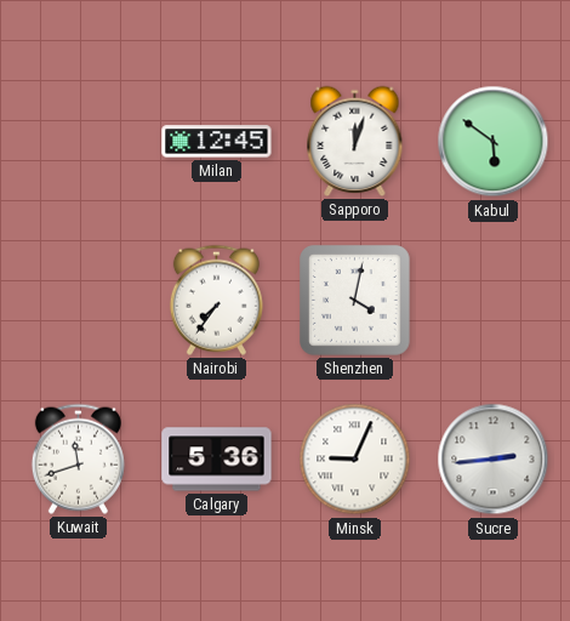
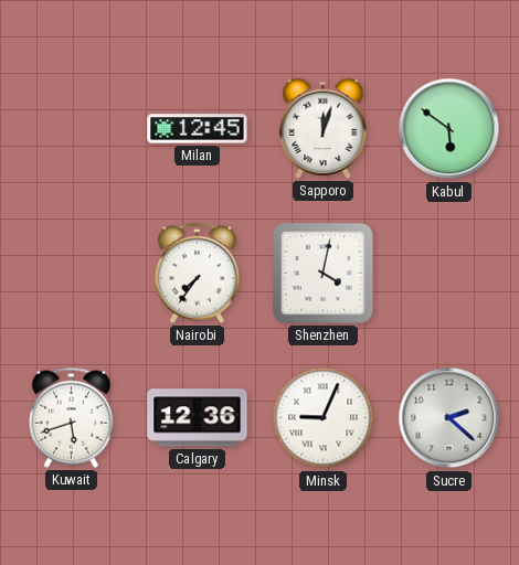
Kuwait: 11:42 -> 5:42 (71, 417)
Calgary: 5:36 -> 12:36 (198, 418)
Sucre: 2:44 -> 2:22 (449, 418)
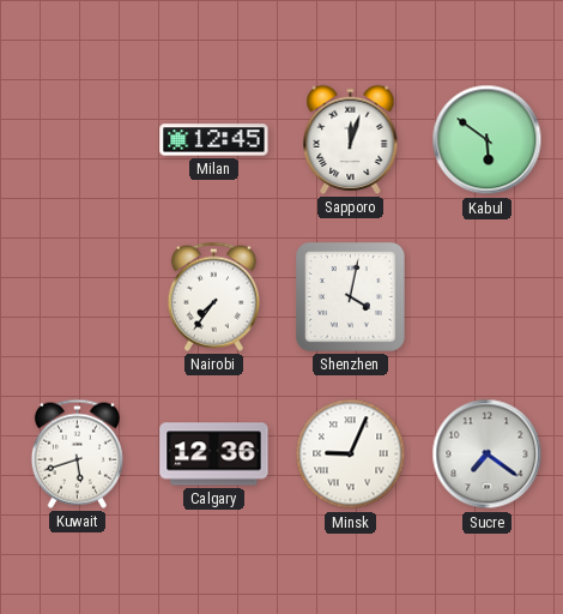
Sucre: 2:22 -> 7:21 (488, 455)
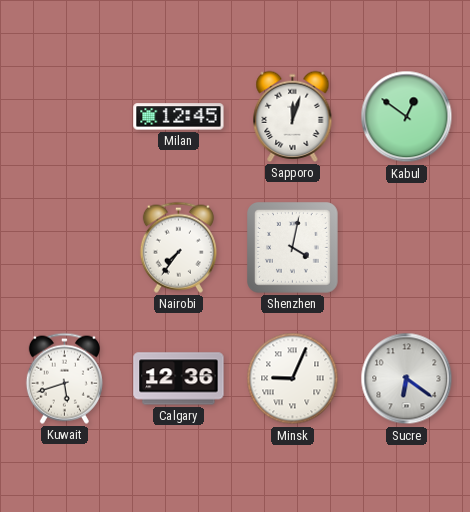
Kabul: 5:51 -> 12:51 (407, 117)
Sucre: 7:21 -> 6:21 (407, 379)
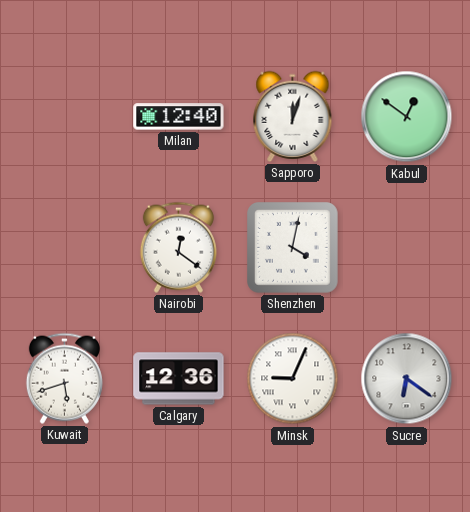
Milan: 12:45 -> 12:40 (179, 117)
Nairobi: 7:36 -> 12:21 (178, 247)
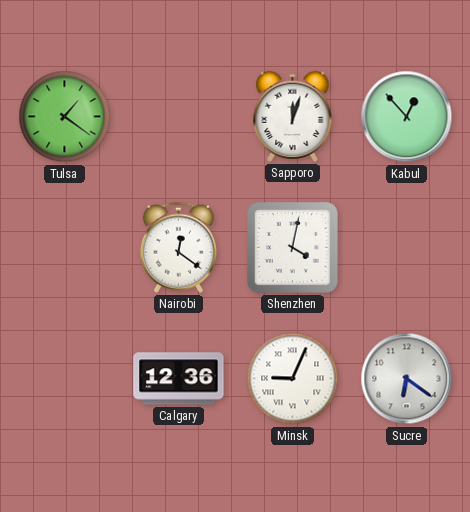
Tulsa: none -> 1:21 (65, 117)
Milan: 12:40 -> none (179, 117)
Kabul: 12:51 -> 12:53 (407, 117)
Kuwait: 5:42 -> none (64, 378)
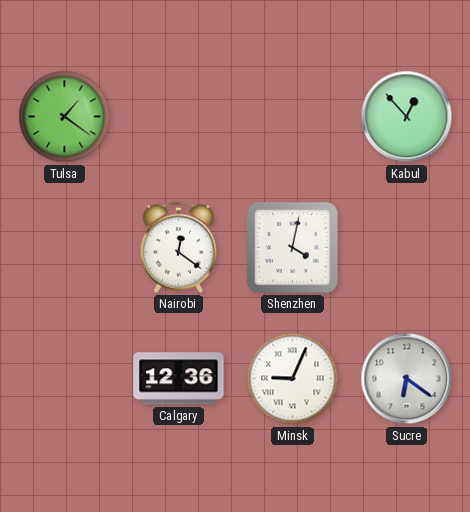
Sapporo: 12:03 -> none (293, 116)
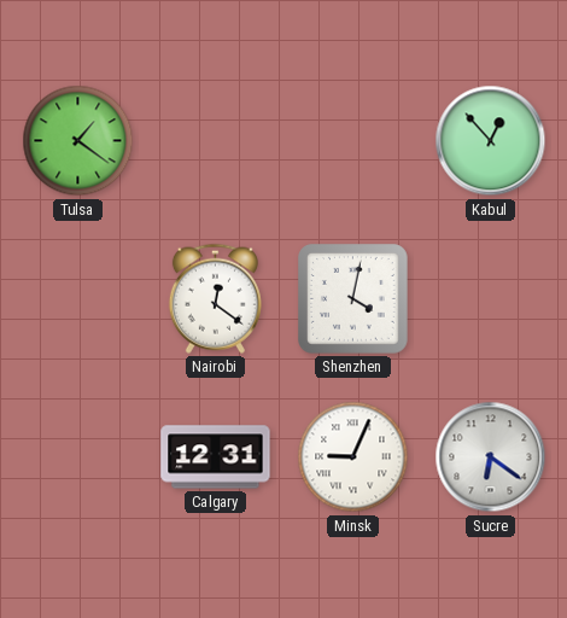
Calgary: 12:36 -> 12:31 (216, 457)
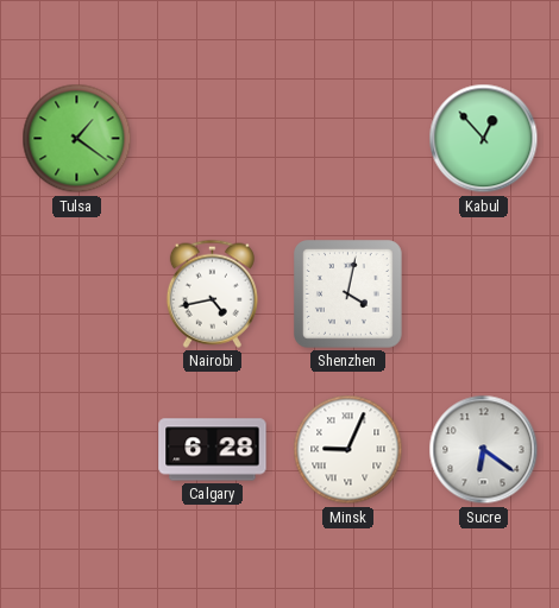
Nairobi: 12:21 -> 4:43 (212, 293)
Calgary: 12:31 -> 6:28 (213, 450)
